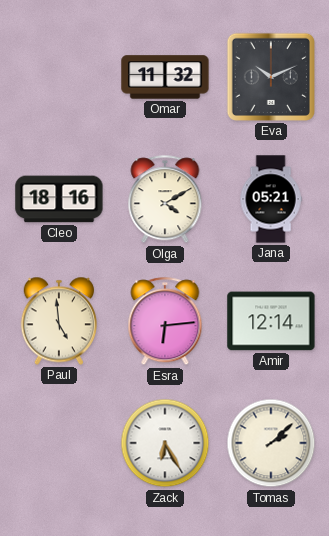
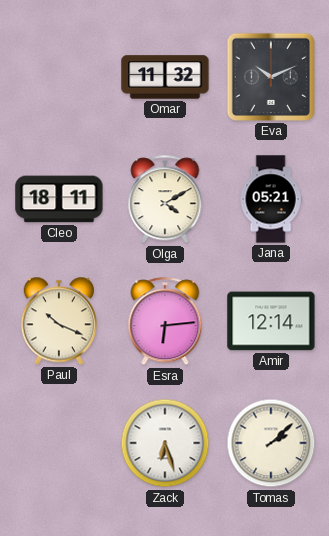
Cleo: 18:16 -> 18:11 (59, 199)
Paul: 4:59 -> 10:19 (58, 321)
Zack: 6:25 -> 6:27 (165, 443)
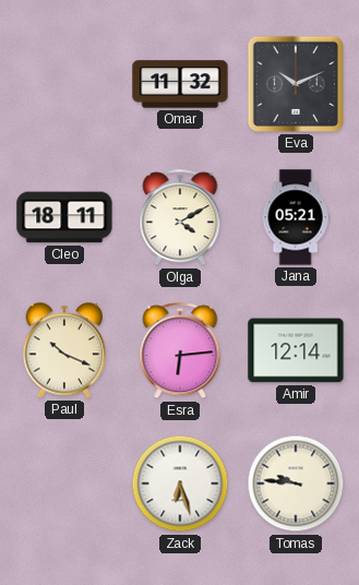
Tomas: 2:08 -> 9:46 (296, 483)
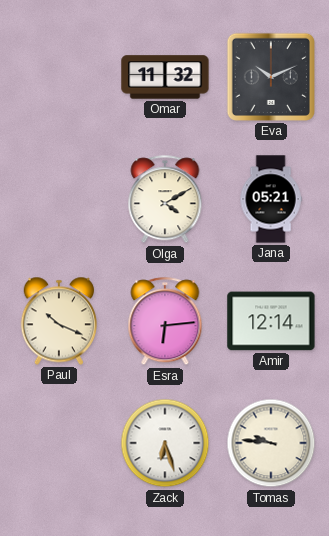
Cleo: 18:11 -> none (64, 217)
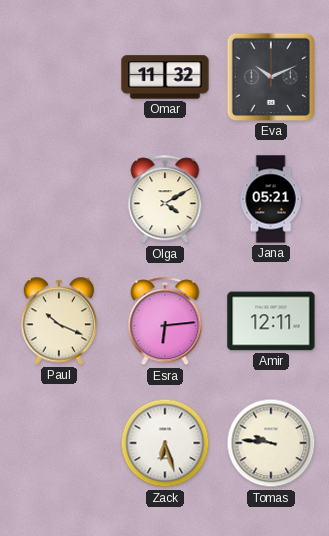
Amir: 12:14 -> 12:11 (271, 321)
